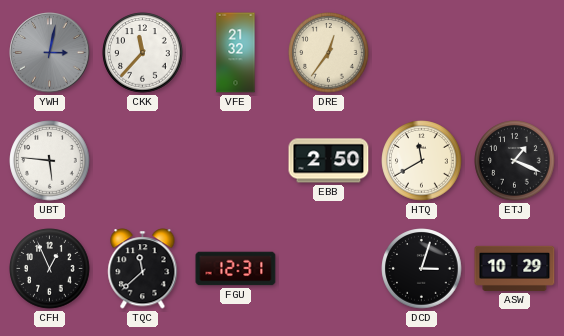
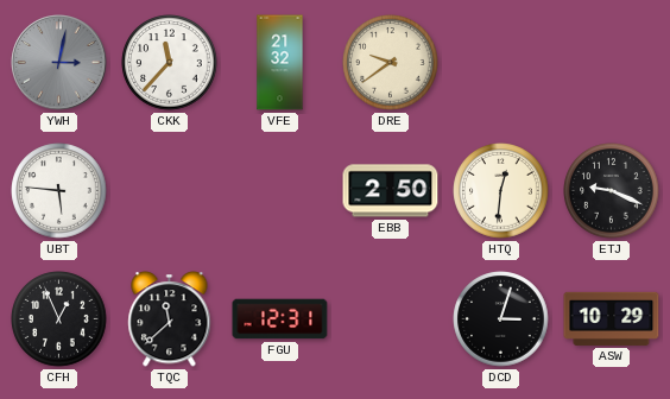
DRE: 12:36 -> 9:39 (391, 63)
HTQ: 11:40 -> 12:31 (501, 191)
ETJ: 1:19 -> 9:19 (612, 191)
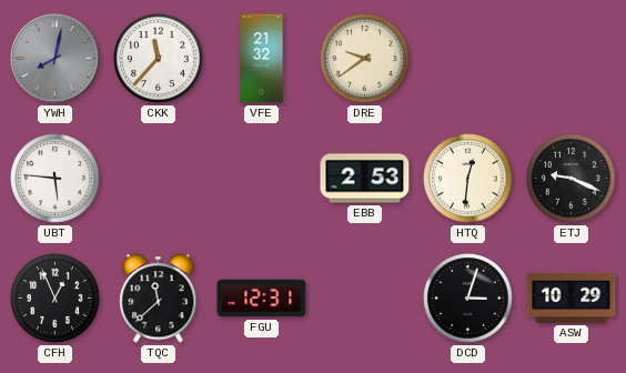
YWH: 3:02 -> 8:02 (55, 59)
EBB: 2:50 -> 2:53 (365, 179)
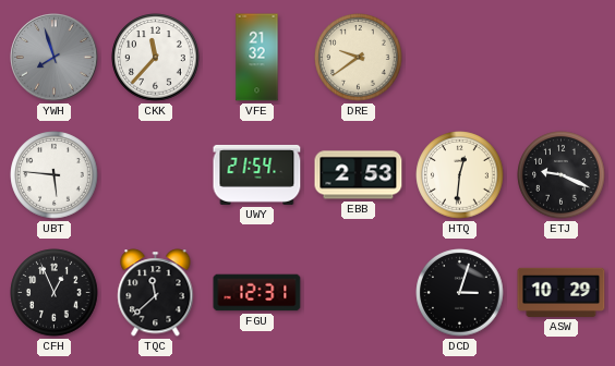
YWH: 8:02 -> 7:57 (55, 58)
UWY: none -> 21:54 (257, 174)
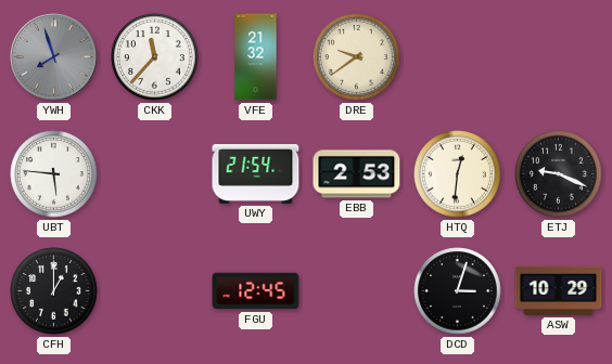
CFH: 12:56 -> 1:00 (54, 291)
TQC: 11:38 -> none (156, 293)
FGU: 12:31 -> 12:45 (256, 291)
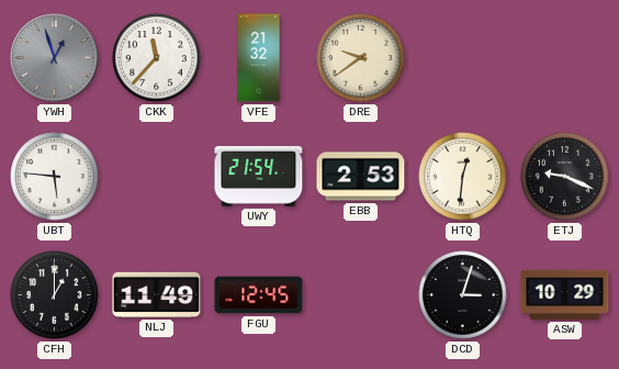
YWH: 7:57 -> 12:57 (55, 58)
NLJ: none -> 11:49 (157, 294)
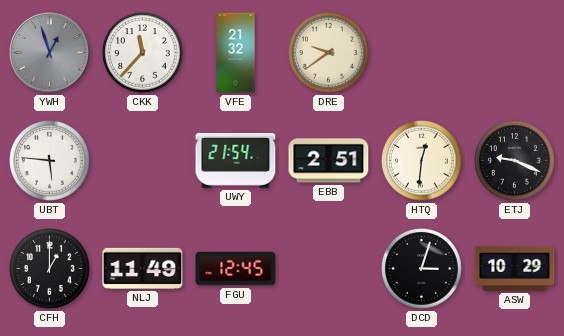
EBB: 2:53 -> 2:51 (329, 161)
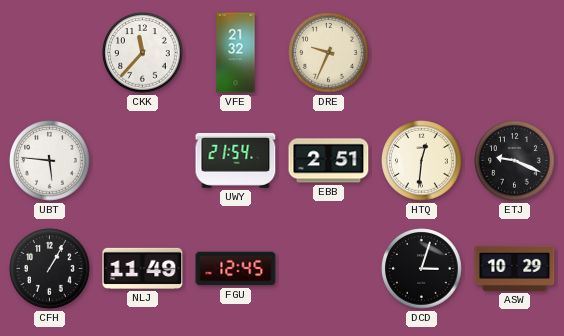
YWH: 12:57 -> none (50, 53)
DRE: 9:39 -> 9:34 (329, 53)
CFH: 1:00 -> 1:05 (50, 269)
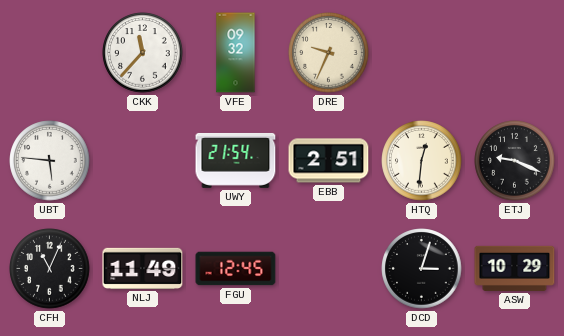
VFE: 21:32 -> 09:32 (236, 53)
CFH: 1:05 -> 11:04 (50, 269)
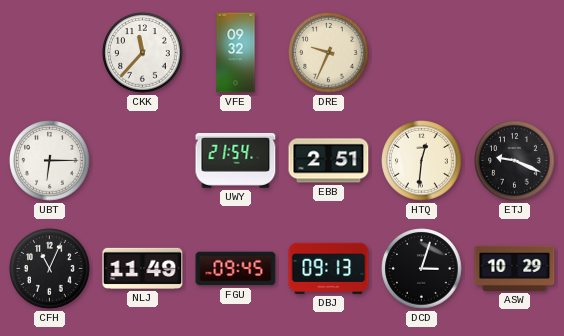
UBT: 5:46 -> 6:15 (50, 161)
FGU: 12:45 -> 09:45 (236, 269)
DBJ: none -> 09:13 (329, 268)
